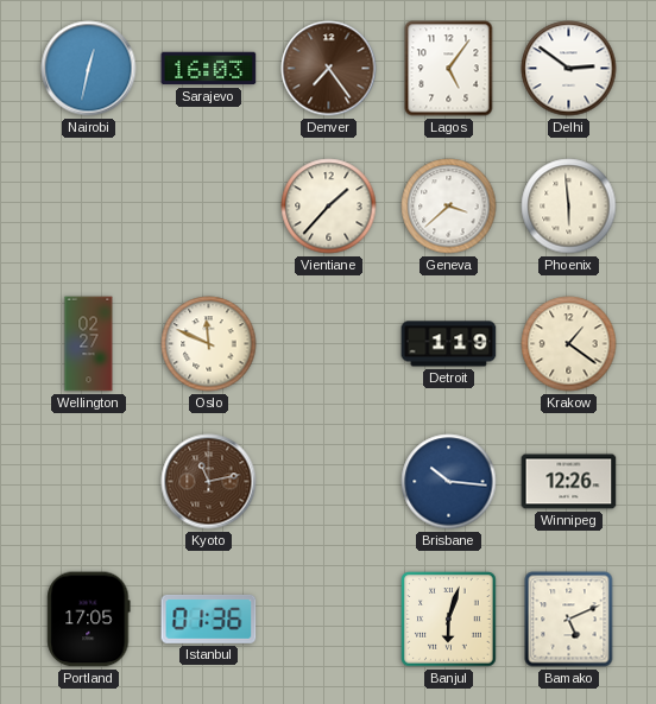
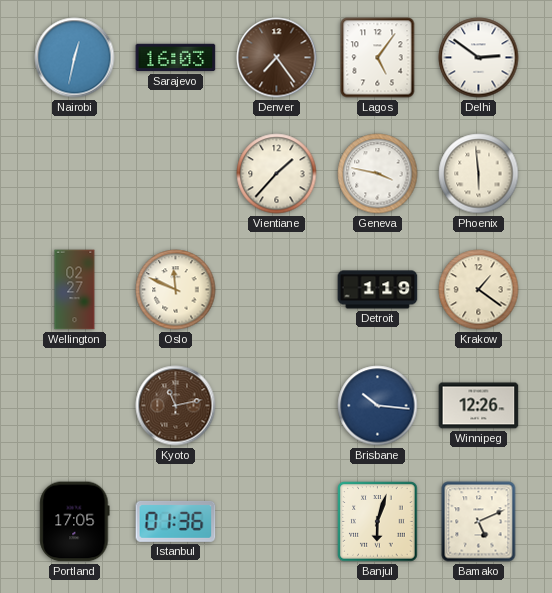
Geneva: 3:38 -> 3:47 (378, 174)
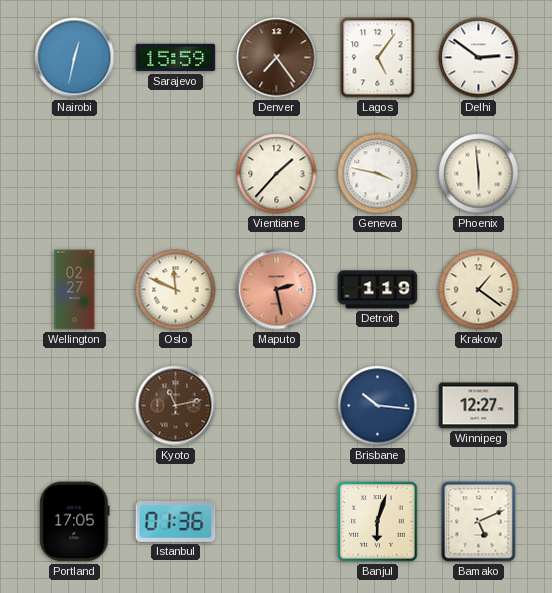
Sarajevo: 16:03 -> 15:59 (176, 58)
Maputo: none -> 2:28 (277, 290)
Winnipeg: 12:26 -> 12:27 (479, 406)
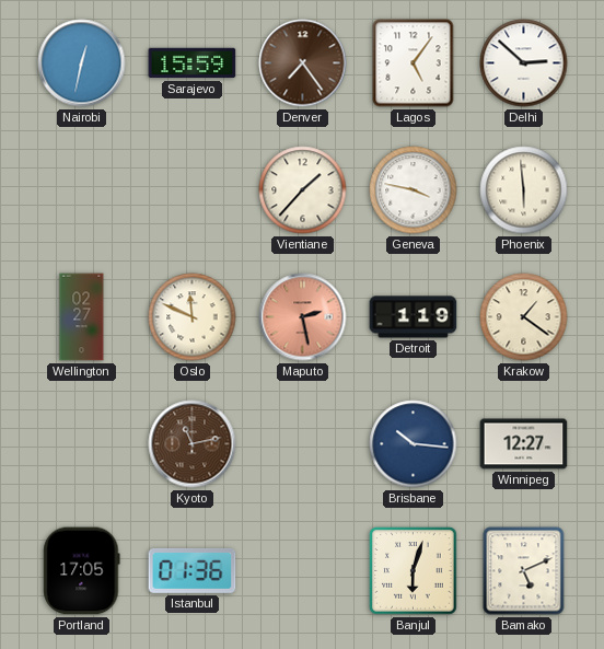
Delhi: 2:51 -> 2:52 (524, 63)
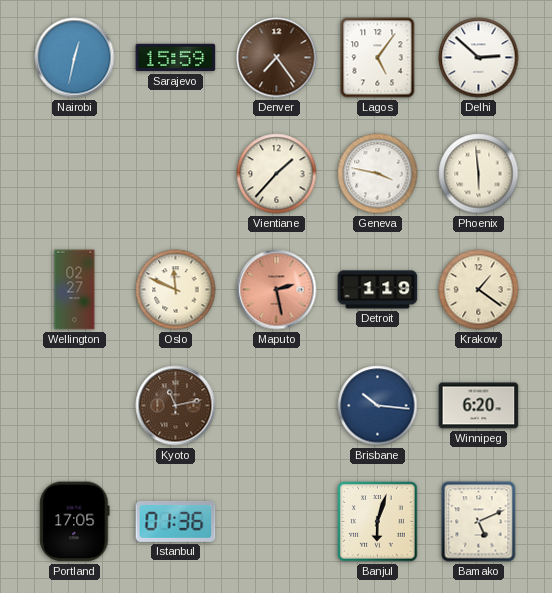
Winnipeg: 12:27 -> 6:20 (479, 406)
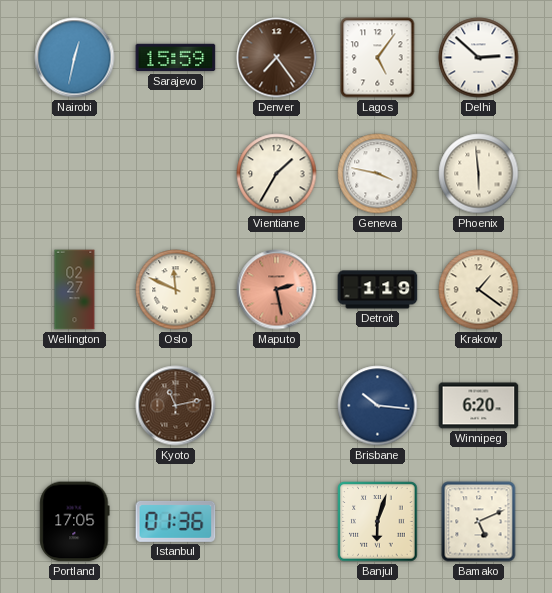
Vientiane: 1:37 -> 1:35 (277, 174)
